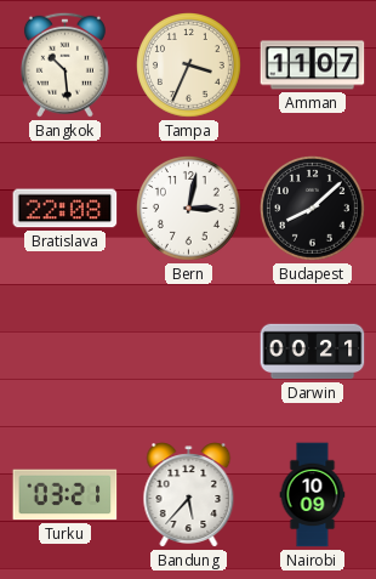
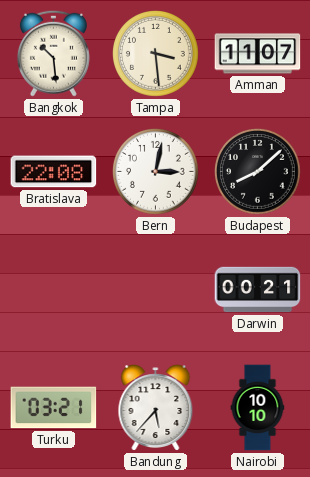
Tampa: 3:34 -> 3:29 (156, 54)
Nairobi: 10:09 -> 10:10 (258, 408)
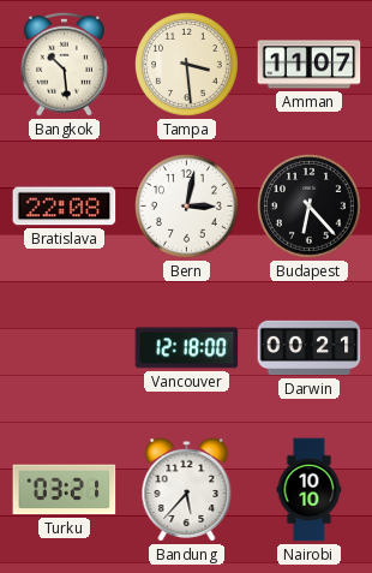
Budapest: 8:08 -> 6:23 (310, 207)
Vancouver: none -> 12:18 (187, 348)
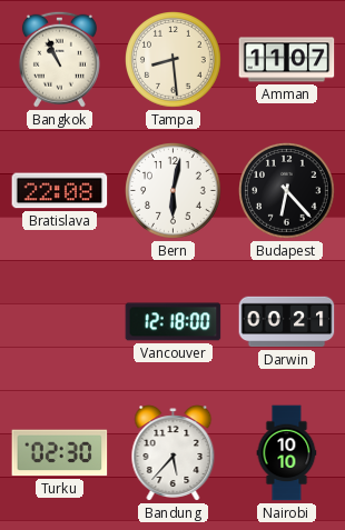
Bangkok: 10:29 -> 10:56 (59, 59)
Tampa: 3:29 -> 8:29 (174, 60)
Bern: 3:02 -> 6:02 (174, 191)
Turku: 03:21 -> 02:30 (60, 453)
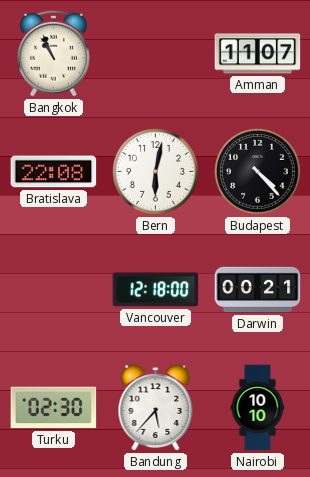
Tampa: 8:29 -> none (174, 60)
Budapest: 6:23 -> 4:23 (258, 172)
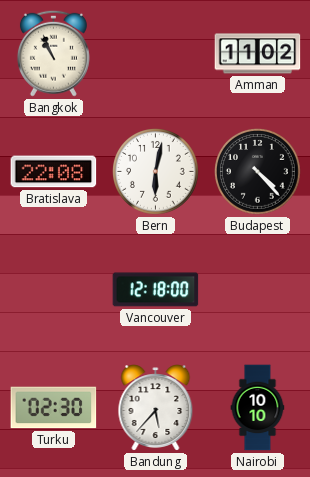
Amman: 11:07 -> 11:02 (258, 54)
Darwin: 00:21 -> none (258, 290)
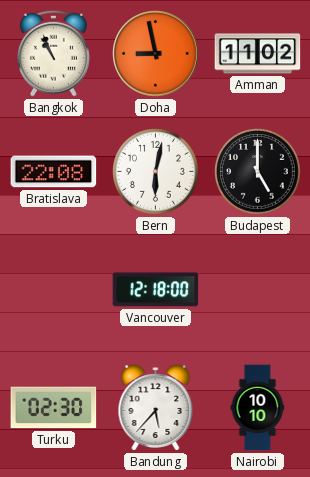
Doha: none -> 8:58 (156, 54)
Budapest: 4:23 -> 5:00 (258, 172)
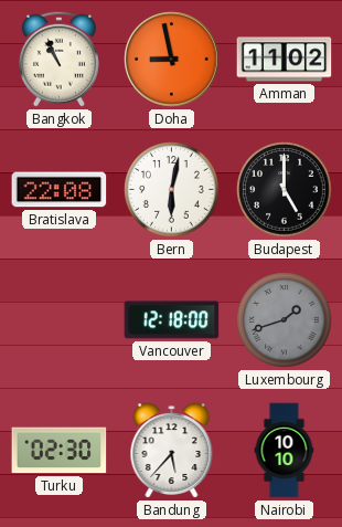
Luxembourg: none -> 1:42 (285, 320)
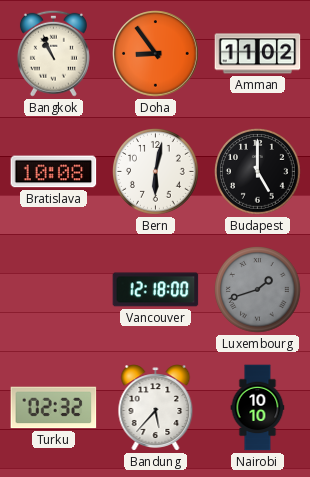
Doha: 8:58 -> 8:54 (156, 54)
Bratislava: 22:08 -> 10:08 (54, 172)
Turku: 02:30 -> 02:32 (54, 408)
